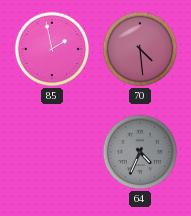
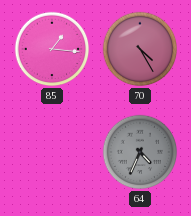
85: 1:58 -> 1:16 (52, 49)
70: 4:29 -> 4:25 (140, 49)
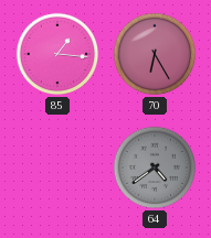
70: 4:25 -> 6:25 (155, 54)
64: 4:34 -> 4:39 (155, 167)
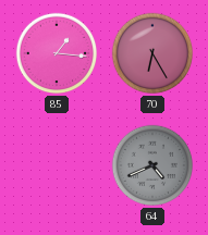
64: 4:39 -> 4:41 (152, 165)
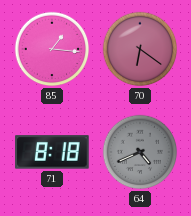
70: 6:25 -> 6:21 (140, 49)
71: none -> 8:18 (52, 152)
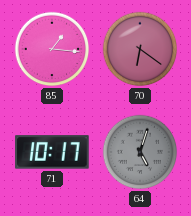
71: 8:18 -> 10:17 (52, 152)
64: 4:41 -> 5:03 (140, 152)
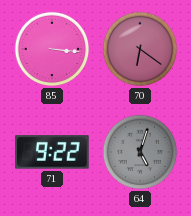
85: 1:16 -> 3:16 (52, 49)
71: 10:17 -> 9:22 (52, 152)
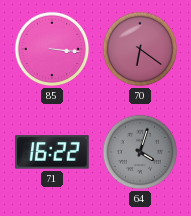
71: 9:22 -> 16:22 (52, 152)
64: 5:03 -> 4:03 (140, 152)
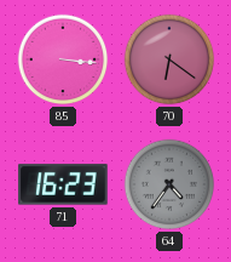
71: 16:22 -> 16:23 (63, 184)
64: 4:03 -> 4:36 (169, 184)
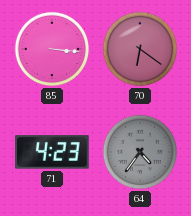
71: 16:23 -> 4:23 (52, 152)
